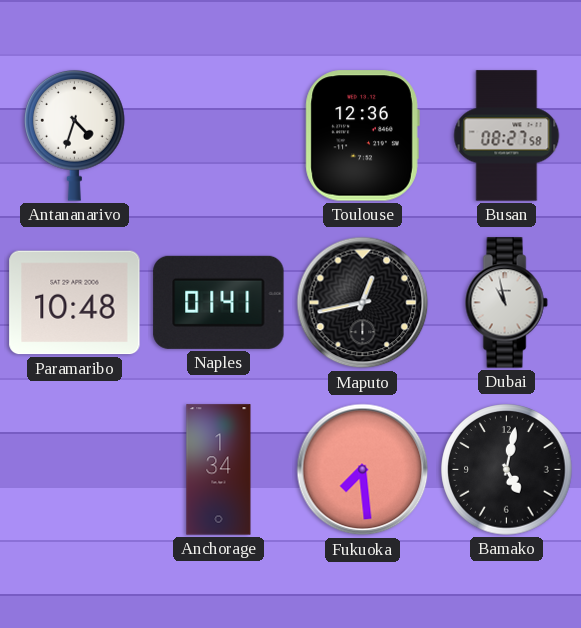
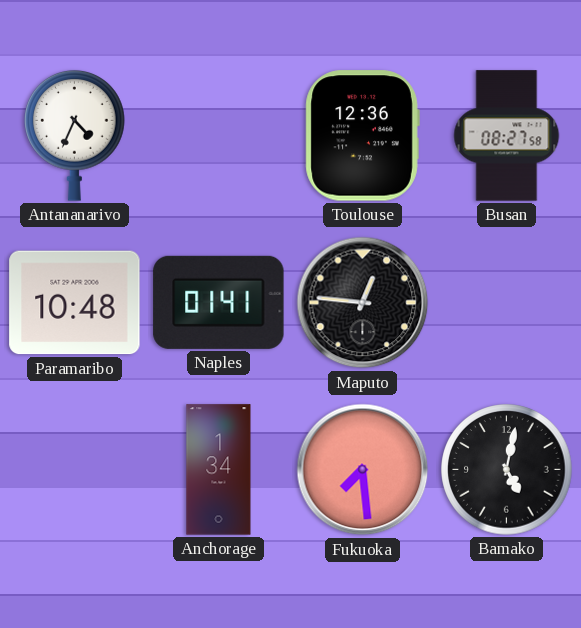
Antananarivo: 4:33 -> 4:34 (75, 136)
Maputo: 12:43 -> 12:46 (363, 303)
Dubai: 10:58 -> none (506, 303)
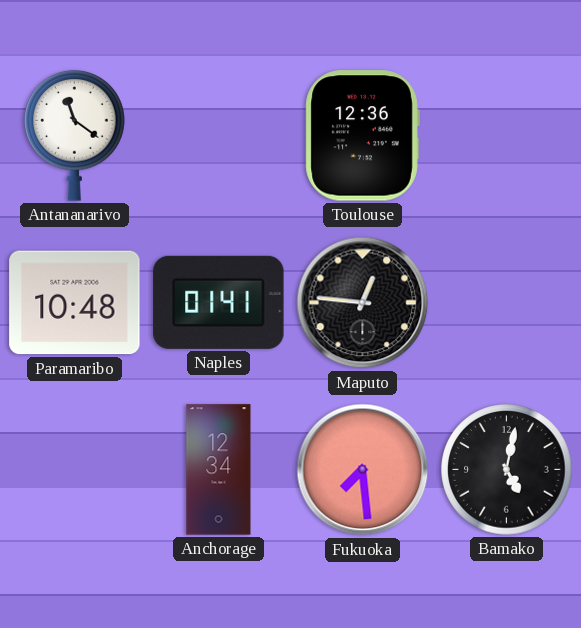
Antananarivo: 4:34 -> 11:21 (75, 136)
Busan: 08:27 -> none (507, 136)
Anchorage: 1:34 -> 12:34 (219, 470)
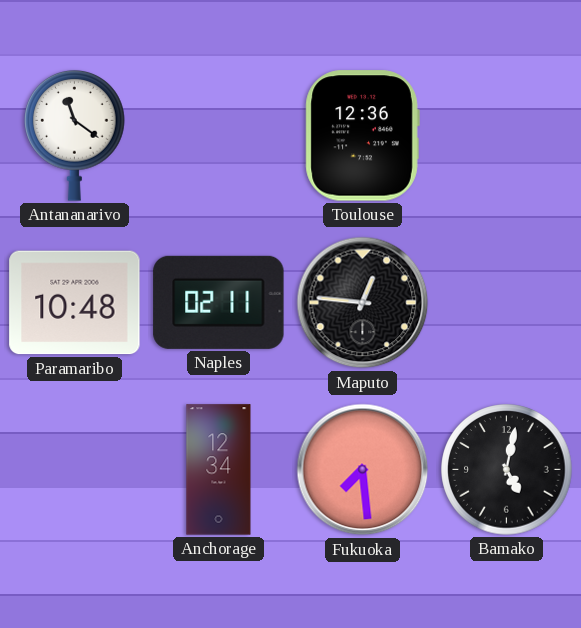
Naples: 01:41 -> 02:11 (219, 302)
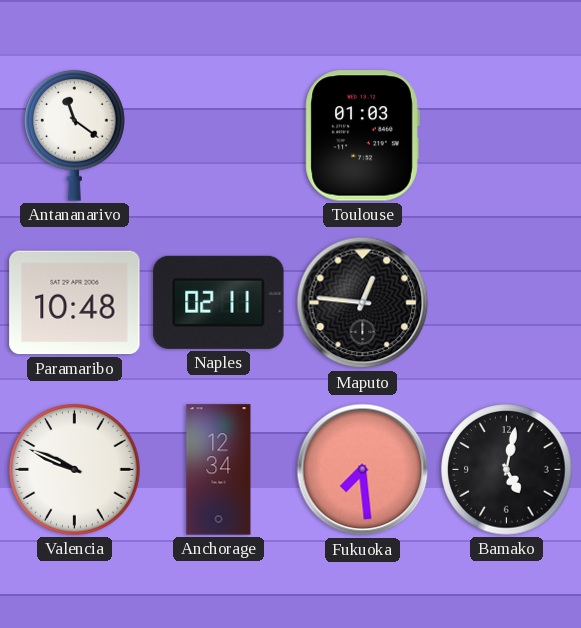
Toulouse: 12:36 -> 01:03 (362, 136)
Valencia: none -> 9:49 (75, 470)
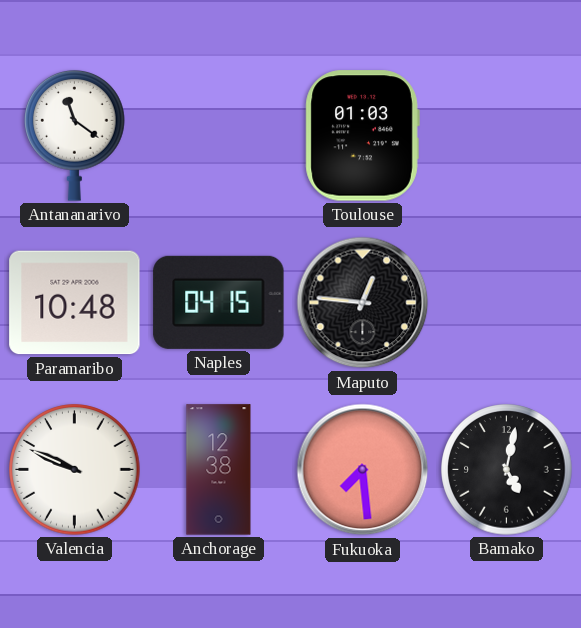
Naples: 02:11 -> 04:15 (219, 302)
Anchorage: 12:34 -> 12:38 (219, 470)
